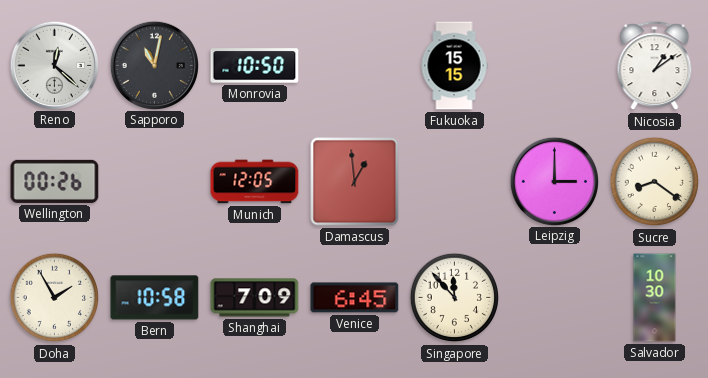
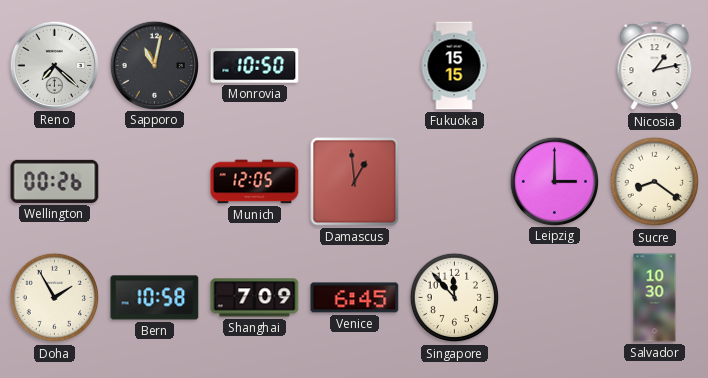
Reno: 12:22 -> 7:22 (54, 65)
Nicosia: 1:09 -> 1:13 (655, 66)
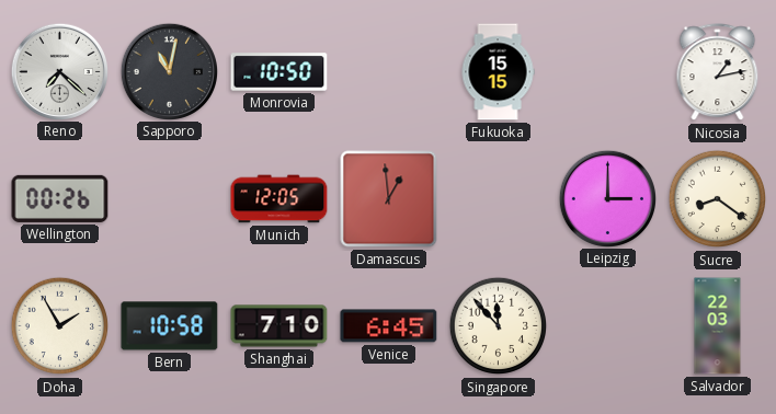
Shanghai: 7:09 -> 7:10 (279, 326)
Salvador: 10:30 -> 22:03 (718, 326)
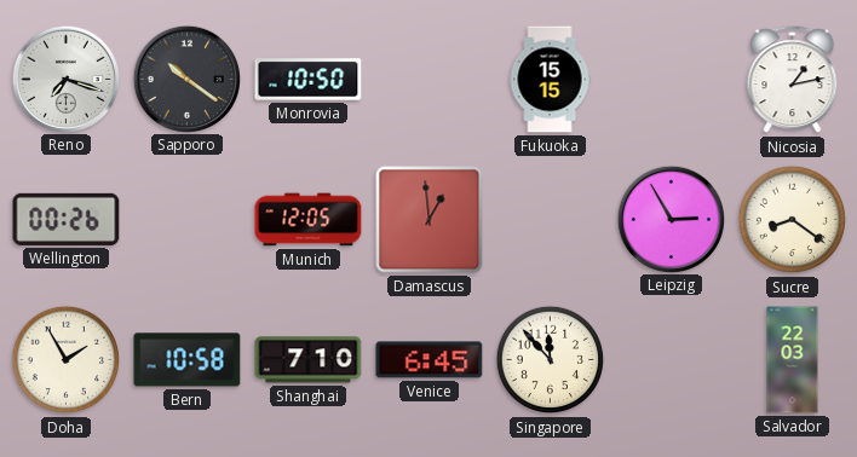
Reno: 7:22 -> 7:18 (65, 79)
Sapporo: 11:02 -> 10:21 (186, 79)
Leipzig: 3:00 -> 2:55 (671, 219)
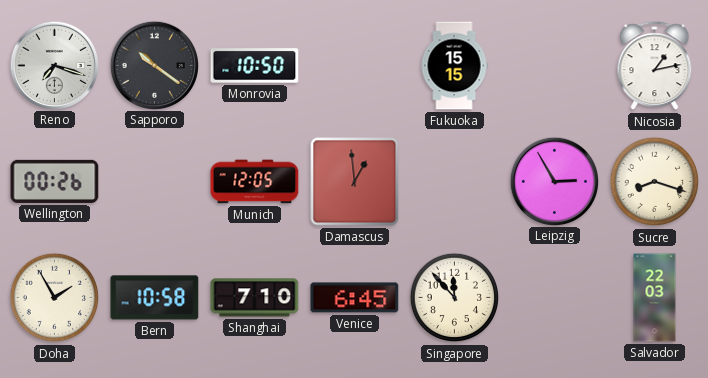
Sucre: 8:21 -> 8:18 (655, 182)
